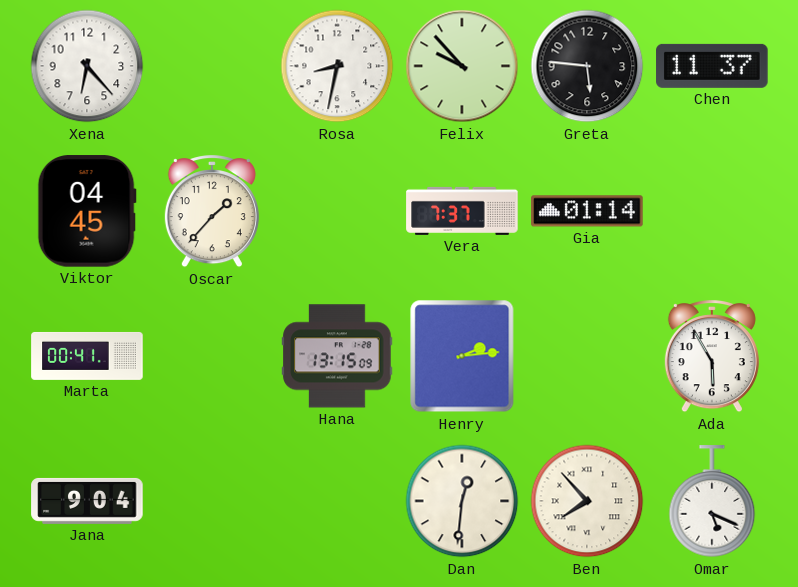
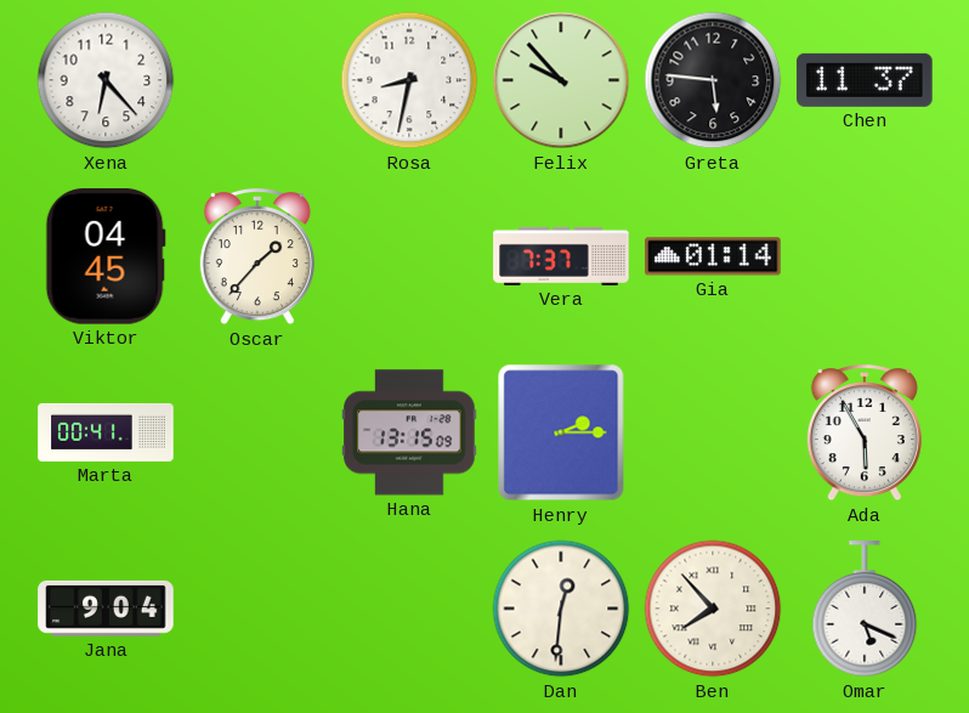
Henry: 2:14 -> 2:15 (561, 432)
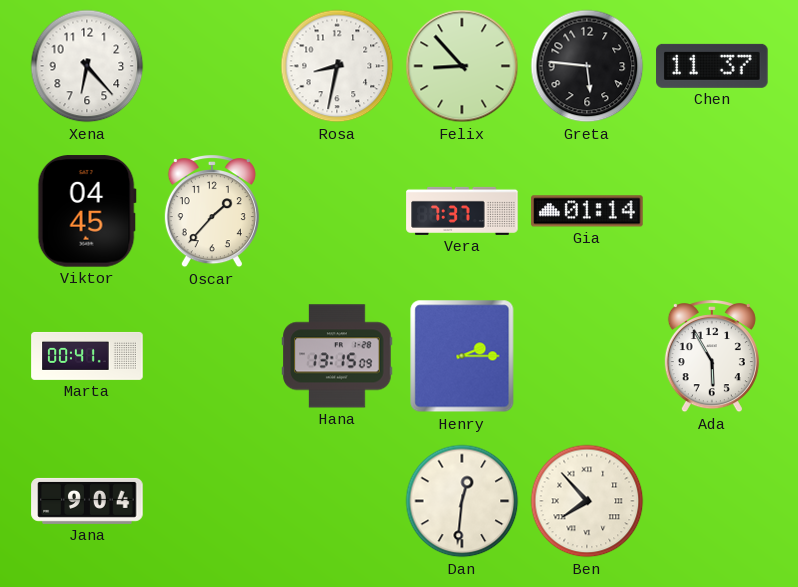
Felix: 9:53 -> 8:53 (462, 66)
Omar: 5:19 -> none (865, 610)
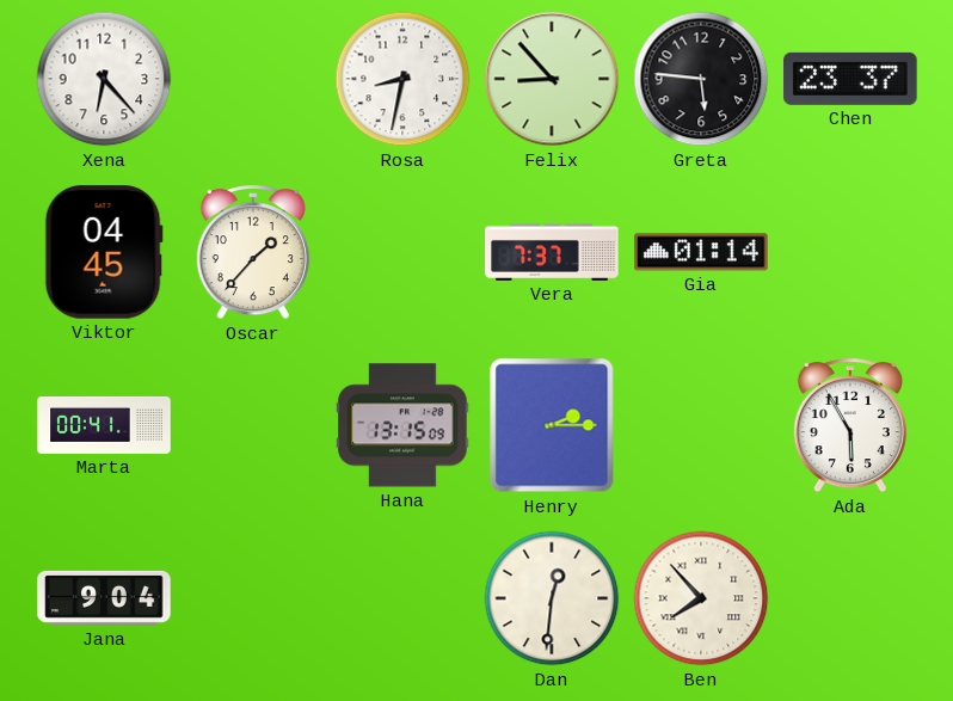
Chen: 11:37 -> 23:37 (850, 79)
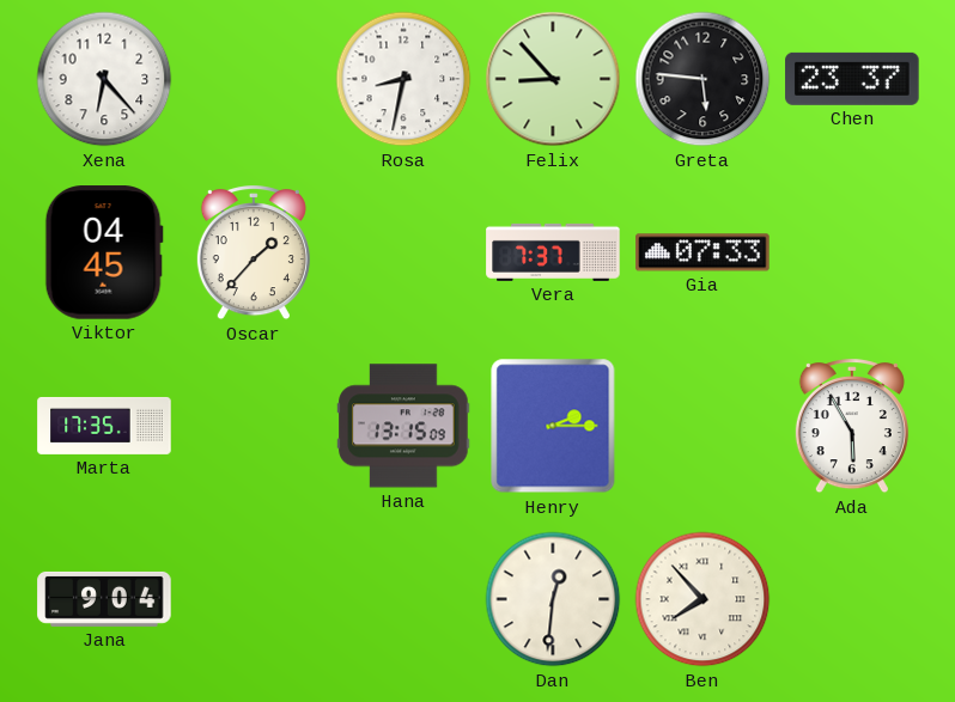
Gia: 01:14 -> 07:33 (702, 252)
Marta: 00:41 -> 17:35 (104, 426)
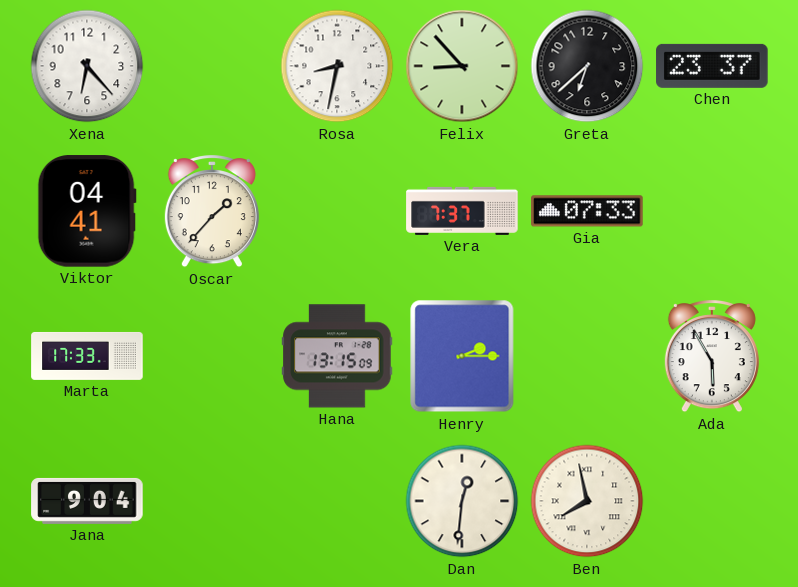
Greta: 5:46 -> 6:38 (587, 66)
Viktor: 04:45 -> 04:41 (87, 211)
Marta: 17:35 -> 17:33 (87, 356)
Ben: 7:53 -> 7:58 (587, 501)
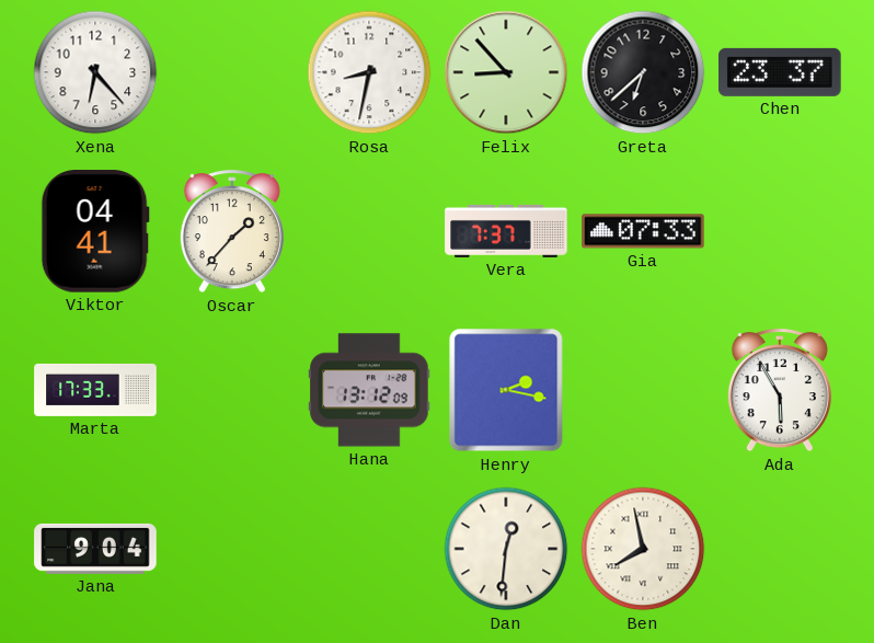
Hana: 13:15 -> 13:12 (369, 390)
Henry: 2:15 -> 2:17 (506, 390)
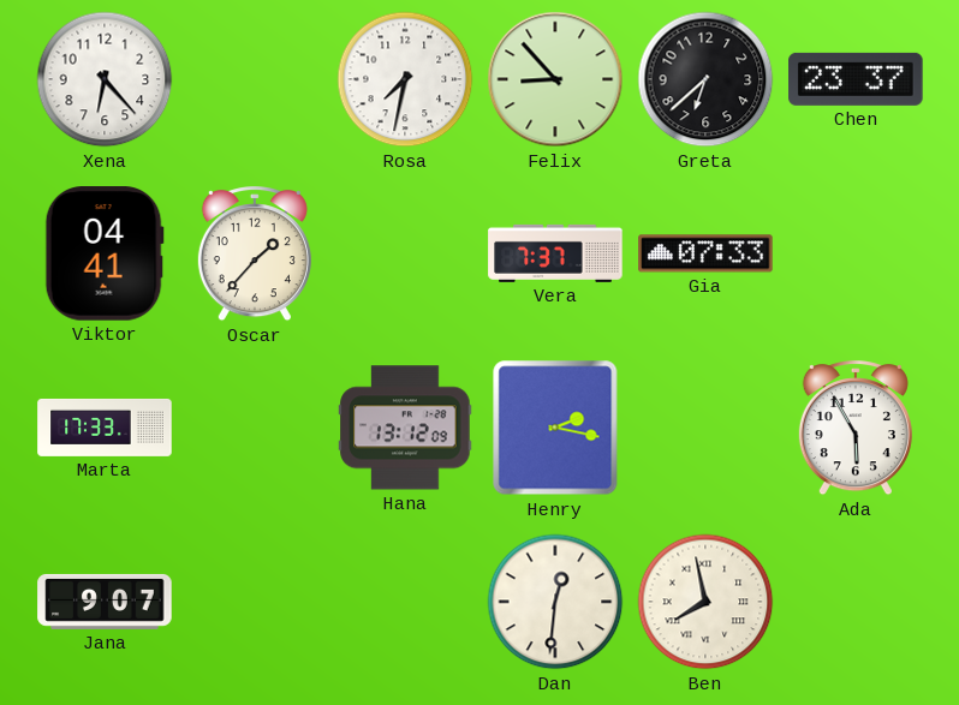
Rosa: 8:32 -> 7:32 (405, 79)
Jana: 9:04 -> 9:07 (105, 602)
